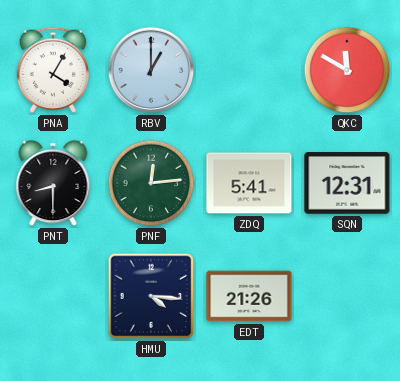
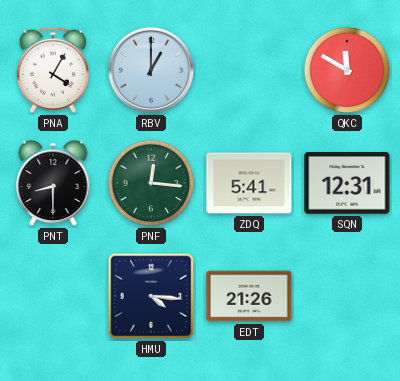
PNF: 12:14 -> 12:16 (151, 183)
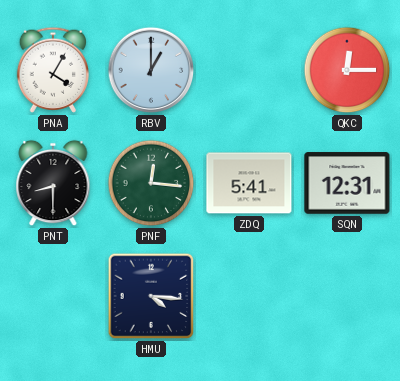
QKC: 11:50 -> 12:15 (347, 70)
EDT: 21:26 -> none (249, 296)
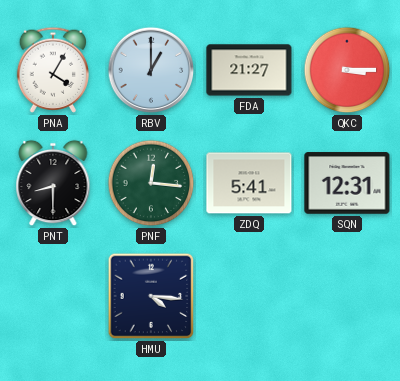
FDA: none -> 21:27 (249, 70)
QKC: 12:15 -> 3:15 (347, 70)
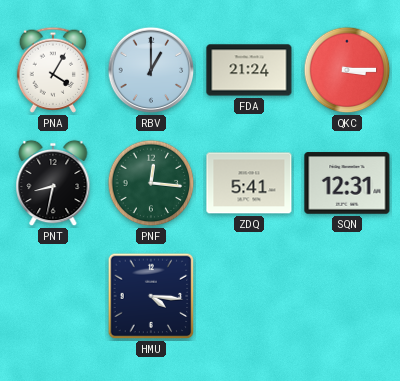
FDA: 21:27 -> 21:24 (249, 70)
PNT: 8:30 -> 8:32 (53, 183)
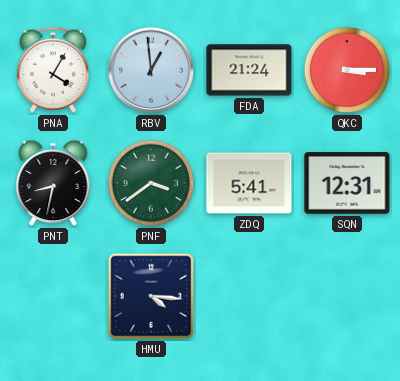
RBV: 1:00 -> 12:59 (151, 70)
PNF: 12:16 -> 3:39 (151, 183)
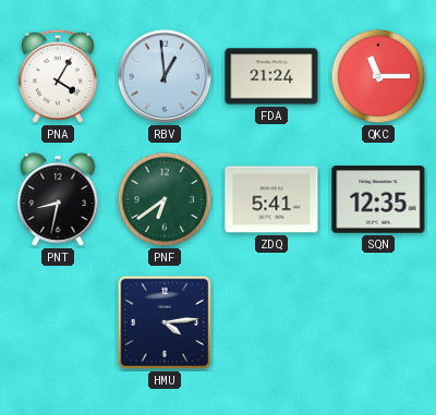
QKC: 3:15 -> 11:15 (378, 76)
PNF: 3:39 -> 6:39 (165, 199)
SQN: 12:31 -> 12:35 (378, 199)
HMU: 4:16 -> 4:14 (165, 322)
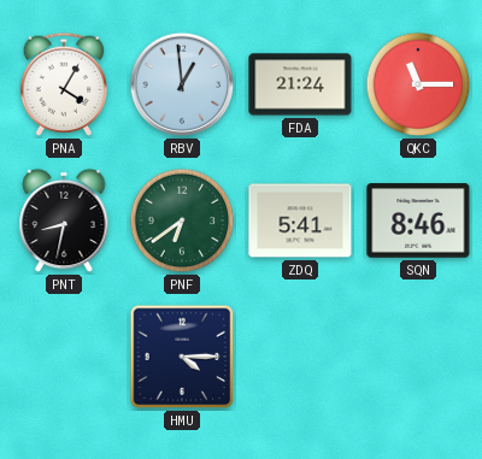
SQN: 12:35 -> 8:46 (418, 220)
HMU: 4:14 -> 4:15 (182, 357)
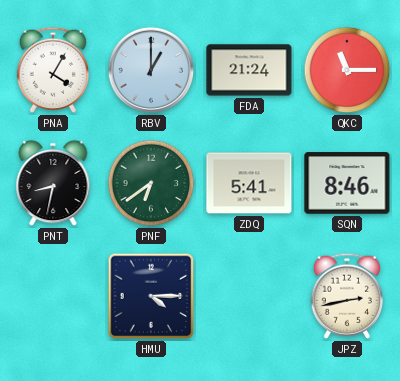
RBV: 12:59 -> 1:00 (151, 70)
JPZ: none -> 2:43 (347, 296)
